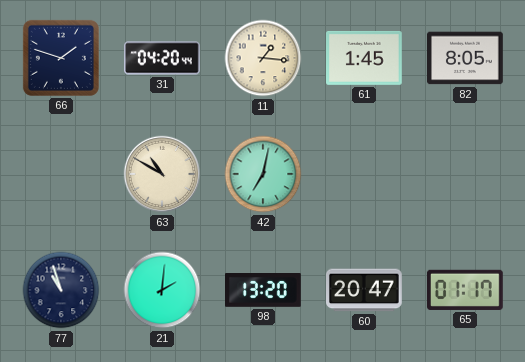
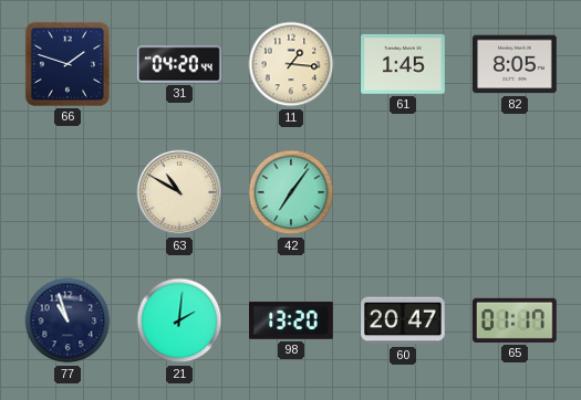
42: 7:02 -> 7:06 (291, 192)
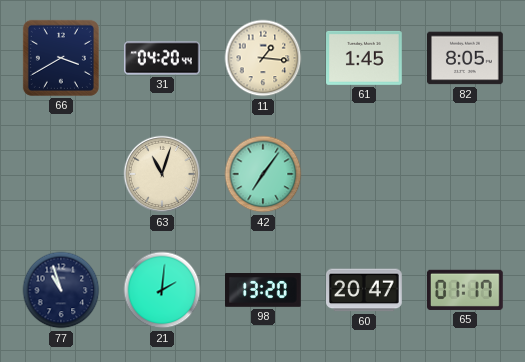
66: 1:48 -> 3:40 (61, 58)
63: 10:50 -> 11:03 (162, 174)
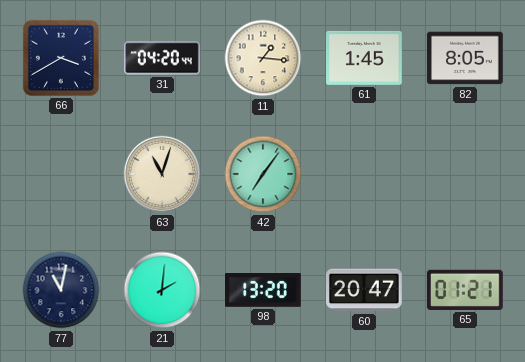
77: 10:57 -> 11:02 (61, 290)
65: 01:17 -> 01:21 (465, 290)
